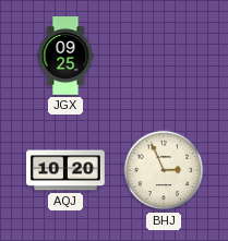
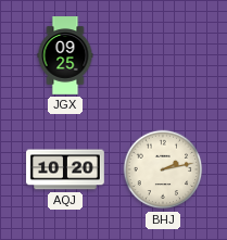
BHJ: 2:56 -> 2:13 (163, 169)
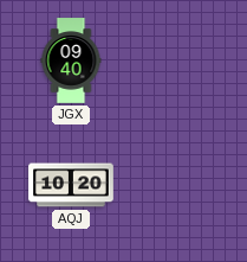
JGX: 09:25 -> 09:40 (71, 60)
BHJ: 2:13 -> none (163, 169)
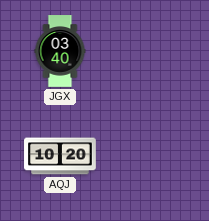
JGX: 09:40 -> 03:40 (60, 51)
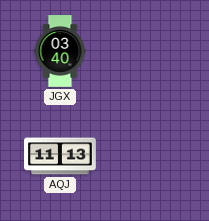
AQJ: 10:20 -> 11:13 (60, 156)
